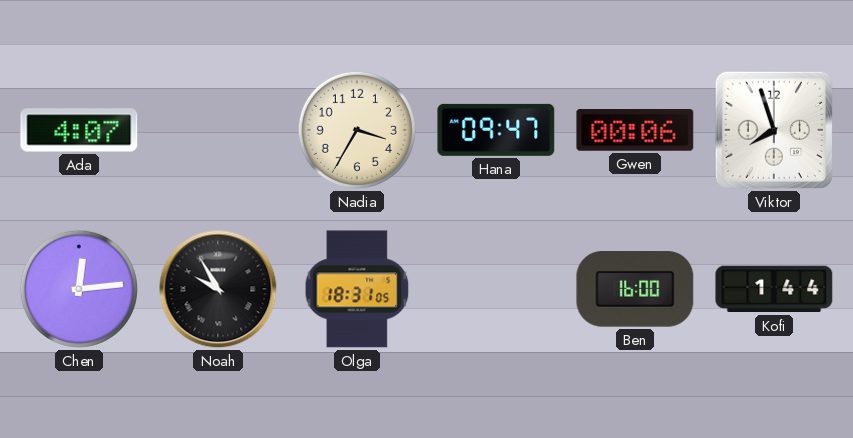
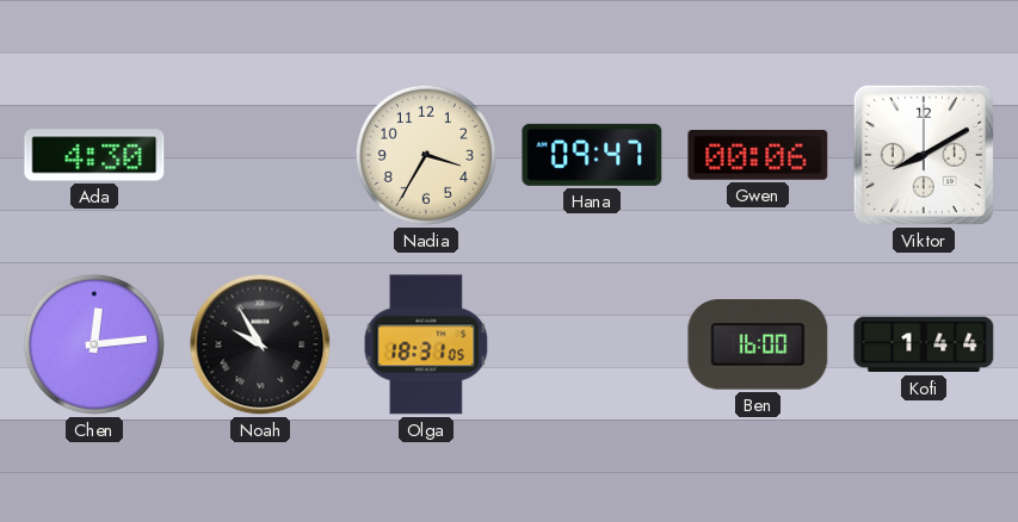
Ada: 4:07 -> 4:30 (94, 155)
Viktor: 7:57 -> 8:10 (924, 155)
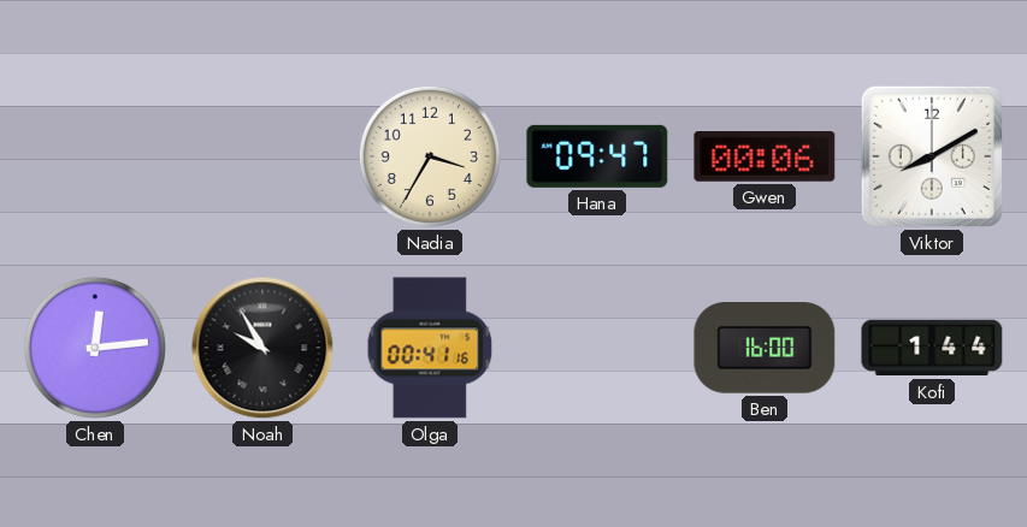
Ada: 4:30 -> none (94, 155)
Olga: 18:31 -> 00:41 (430, 348)
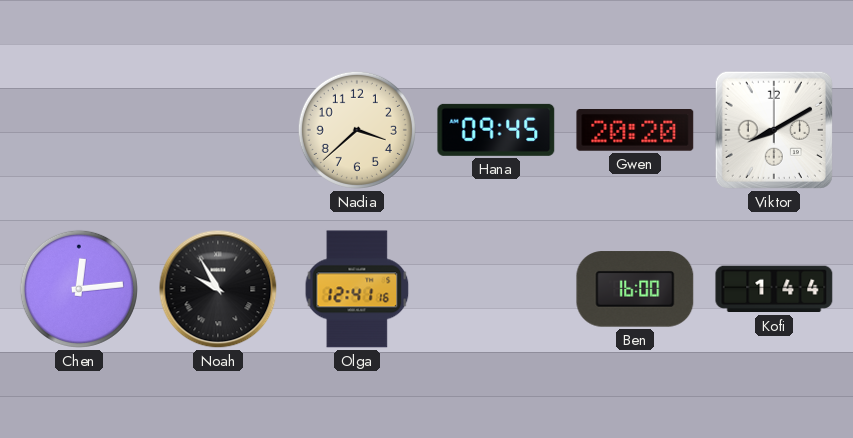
Nadia: 3:35 -> 3:38 (357, 130)
Hana: 09:47 -> 09:45 (496, 130)
Gwen: 00:06 -> 20:20 (635, 131)
Olga: 00:41 -> 12:41 (357, 289)
